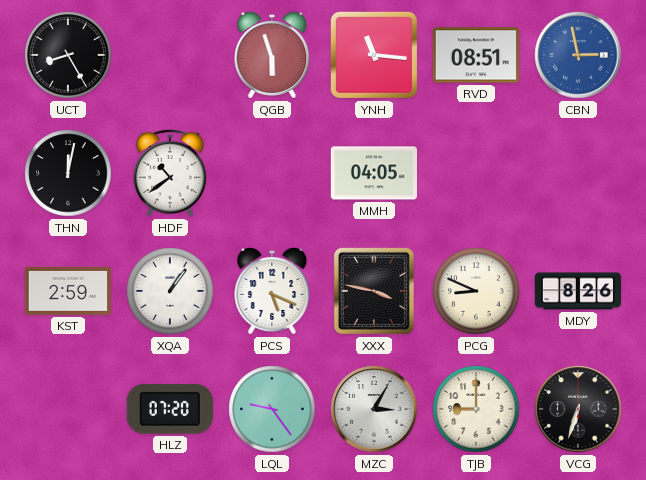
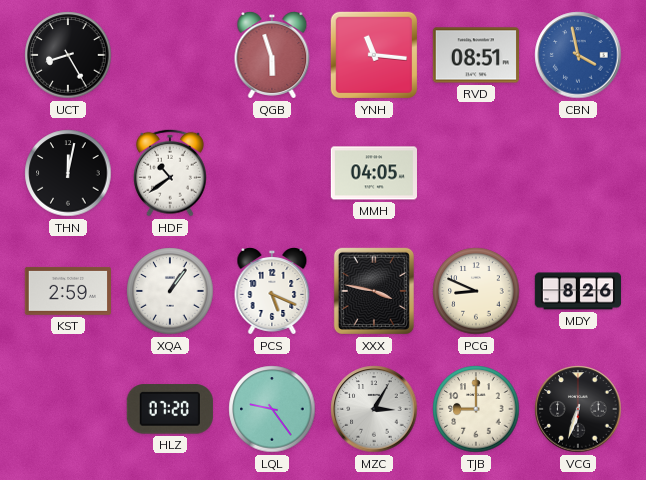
CBN: 2:58 -> 3:58 (578, 55)
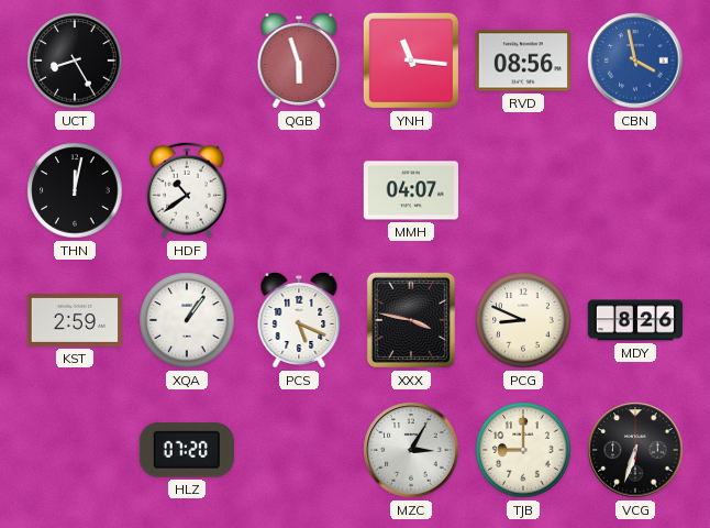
RVD: 08:51 -> 08:56 (522, 61)
MMH: 04:05 -> 04:07 (410, 190)
LQL: 9:24 -> none (272, 409)
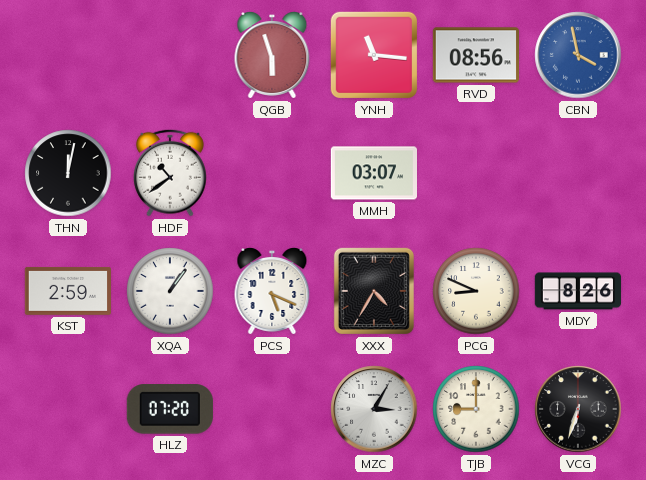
UCT: 8:25 -> none (75, 61)
MMH: 04:07 -> 03:07 (373, 173)
XXX: 3:47 -> 4:35 (374, 291)
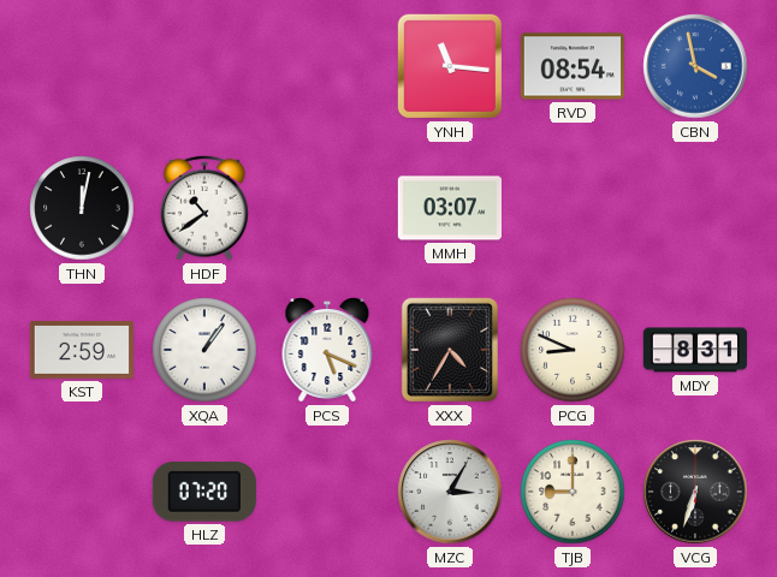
QGB: 5:57 -> none (272, 55)
RVD: 08:56 -> 08:54 (571, 66)
MDY: 8:26 -> 8:31 (695, 350)
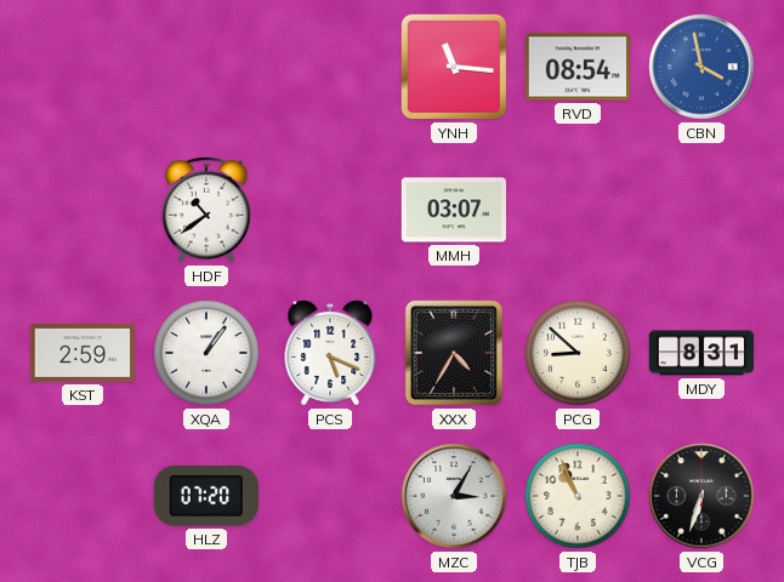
THN: 12:02 -> none (82, 208)
PCG: 8:49 -> 8:52 (578, 353)
TJB: 9:00 -> 10:56 (578, 496)
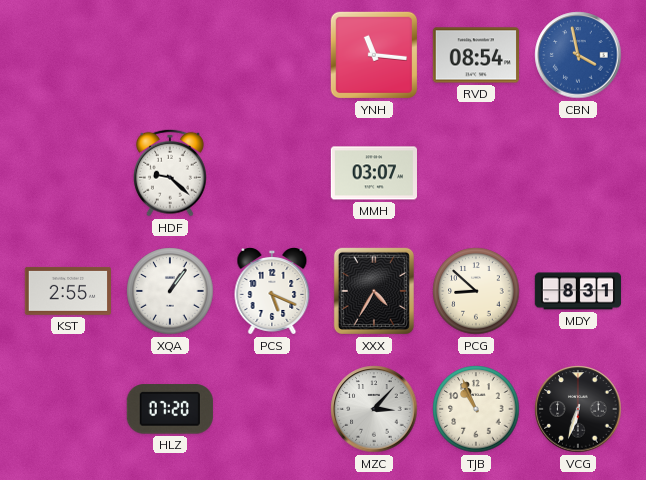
HDF: 10:39 -> 9:22 (170, 173)
KST: 2:59 -> 2:55 (67, 291)
MZC: 3:05 -> 3:07 (374, 409)
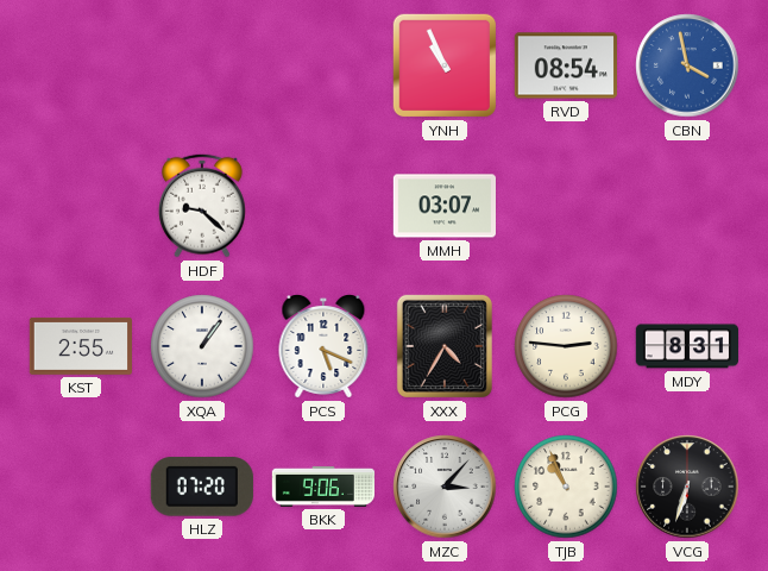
YNH: 11:16 -> 10:56 (445, 65)
PCG: 8:52 -> 2:46 (566, 346)
BKK: none -> 9:06 (323, 487)
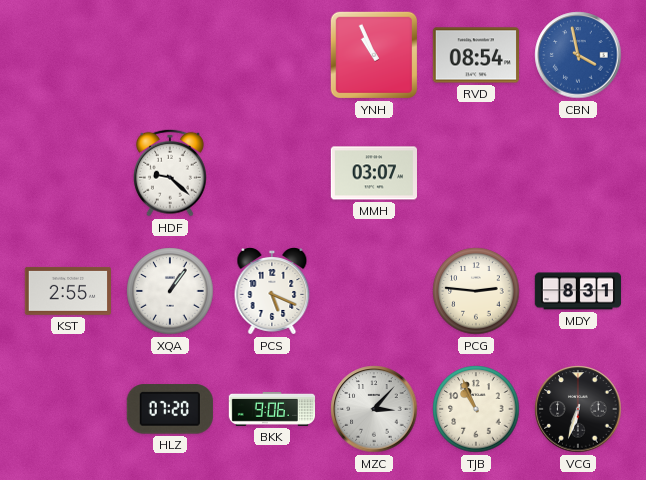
XXX: 4:35 -> none (445, 346)
